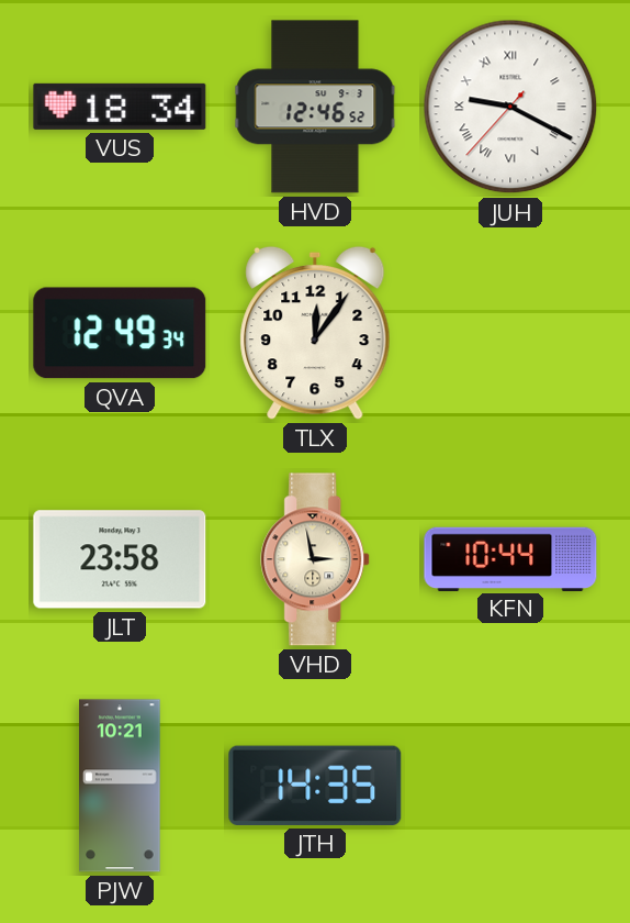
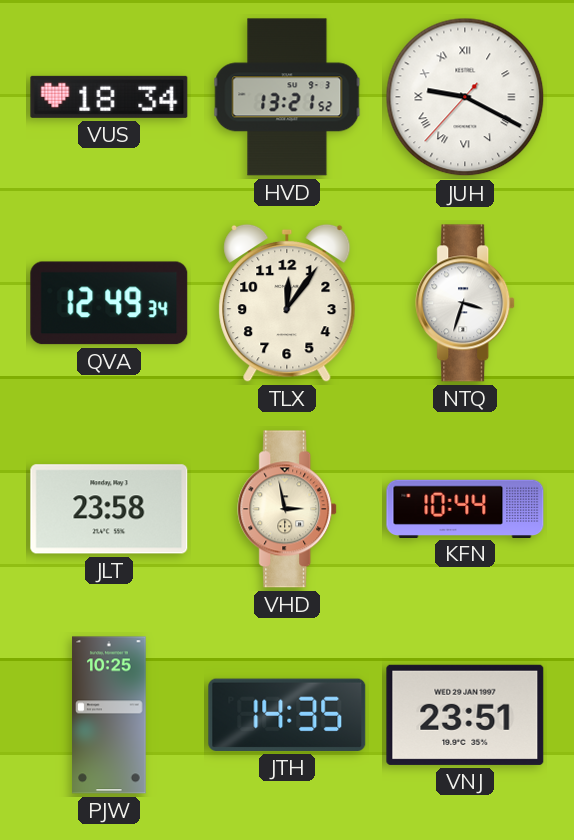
HVD: 12:46 -> 13:21 (287, 97)
NTQ: none -> 3:33 (466, 303)
PJW: 10:21 -> 10:25 (109, 715)
VNJ: none -> 23:51 (465, 715)
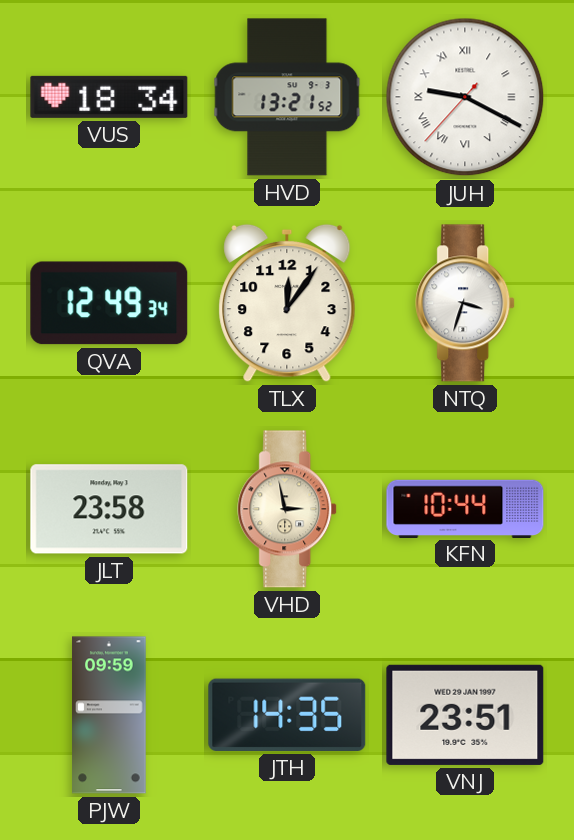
PJW: 10:25 -> 09:59 (109, 715)
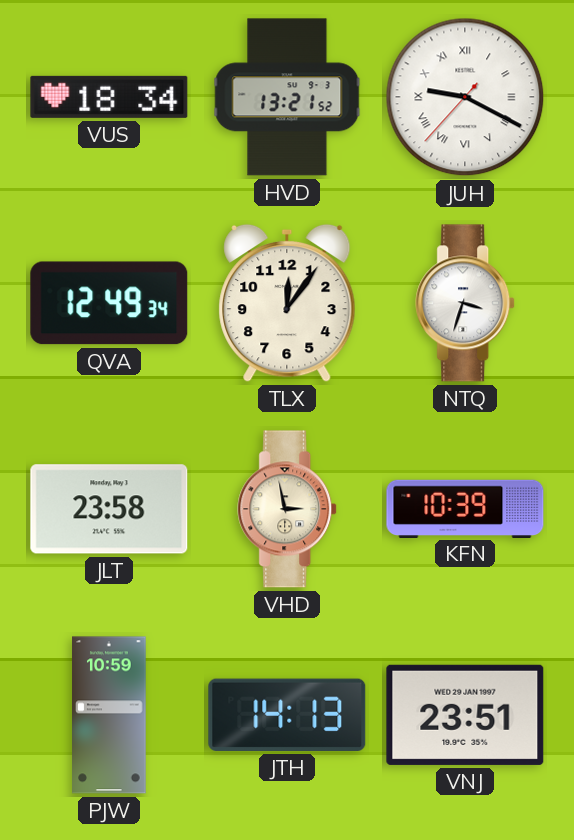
KFN: 10:44 -> 10:39 (465, 508)
PJW: 09:59 -> 10:59 (109, 715)
JTH: 14:35 -> 14:13 (287, 715)
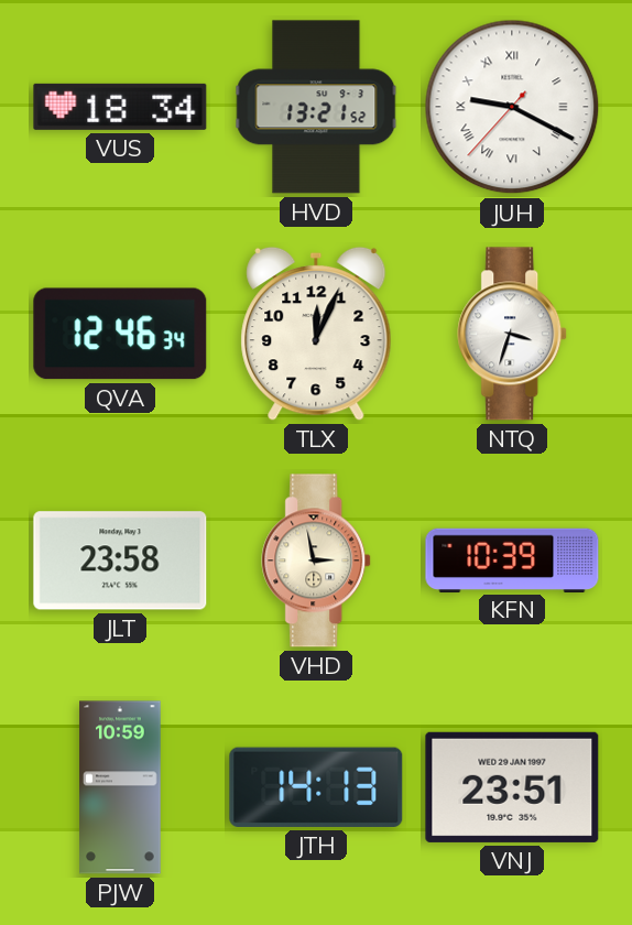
QVA: 12:49 -> 12:46 (120, 334)
TLX: 12:06 -> 12:04 (316, 334)
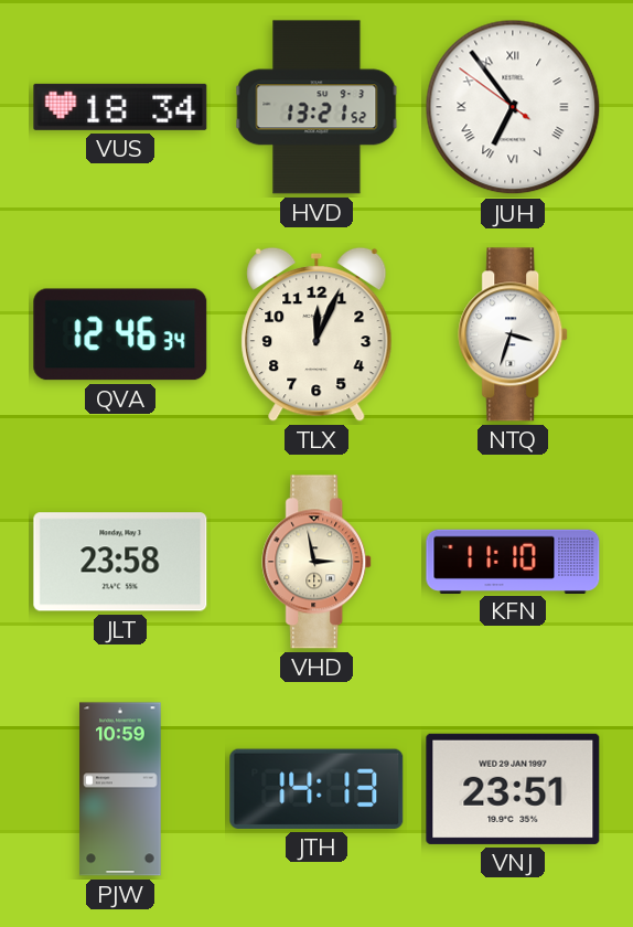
JUH: 9:19 -> 6:53 (513, 107)
KFN: 10:39 -> 11:10 (513, 561)
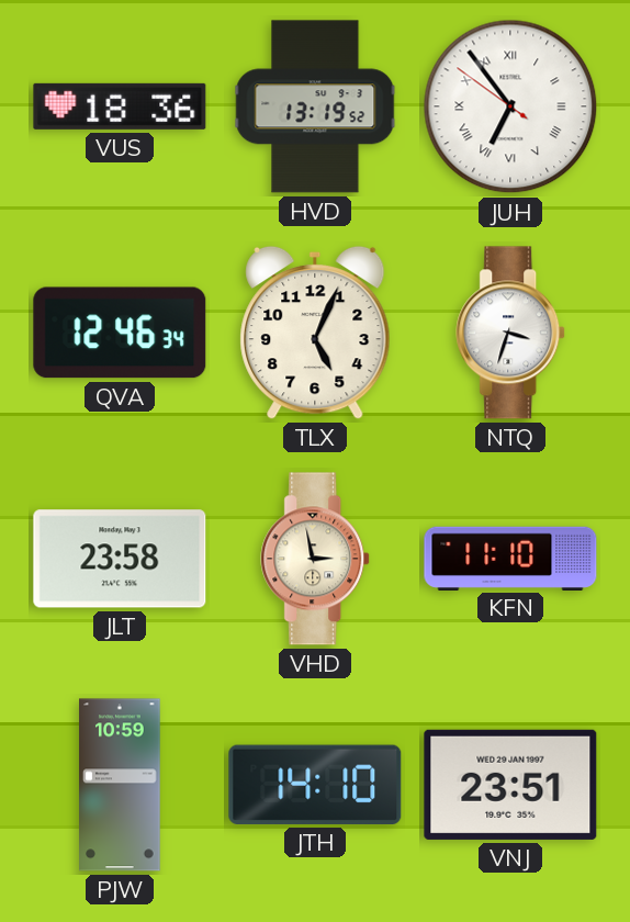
VUS: 18:34 -> 18:36 (120, 106)
HVD: 13:21 -> 13:19 (315, 106)
TLX: 12:04 -> 5:04 (315, 333)
JTH: 14:13 -> 14:10 (315, 785)
